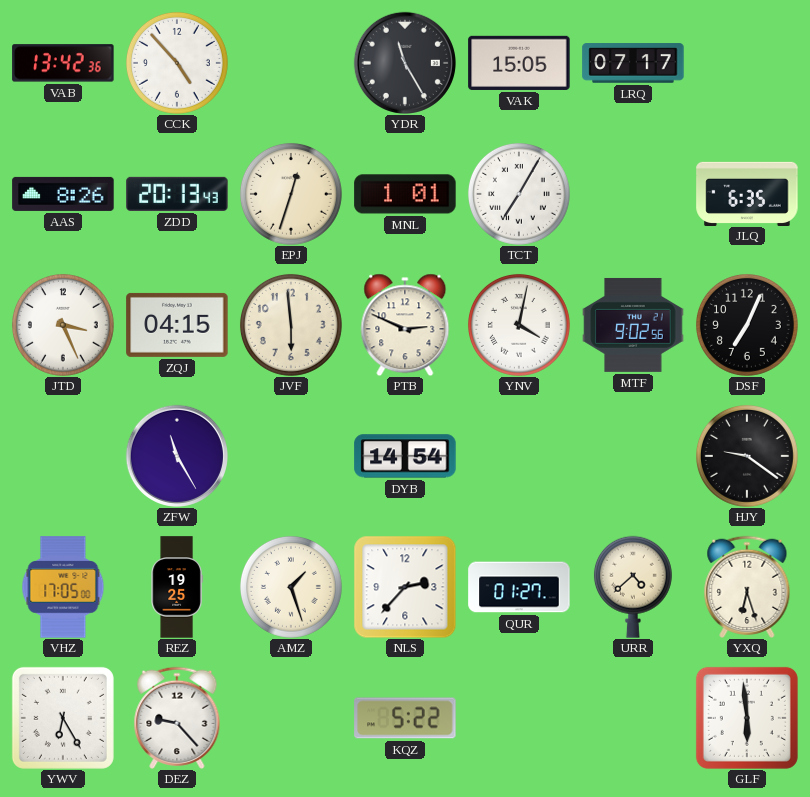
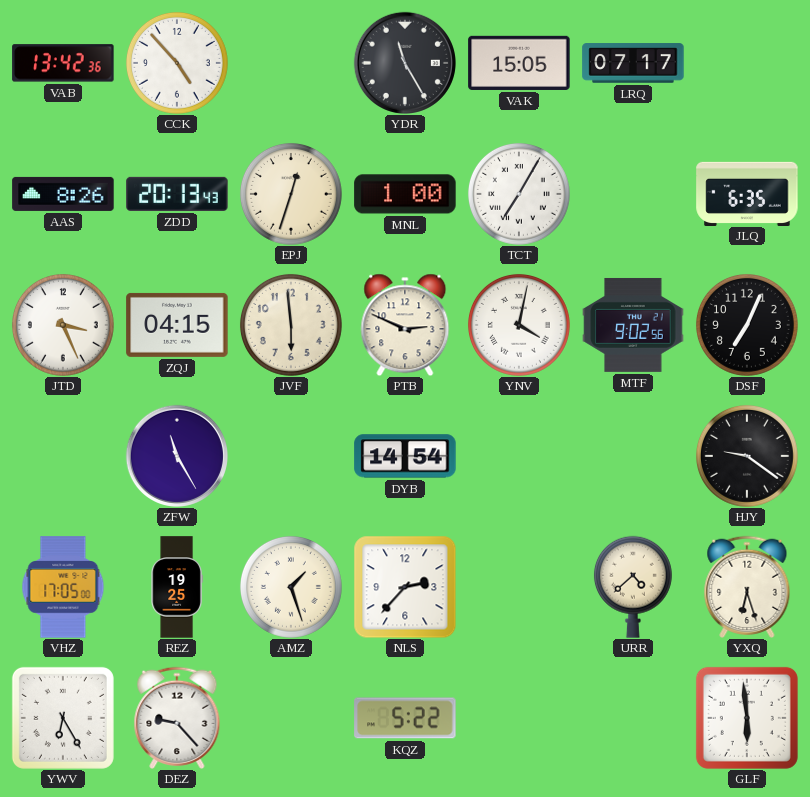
MNL: 1:01 -> 1:00 (405, 194)
QUR: 01:27 -> none (519, 587)
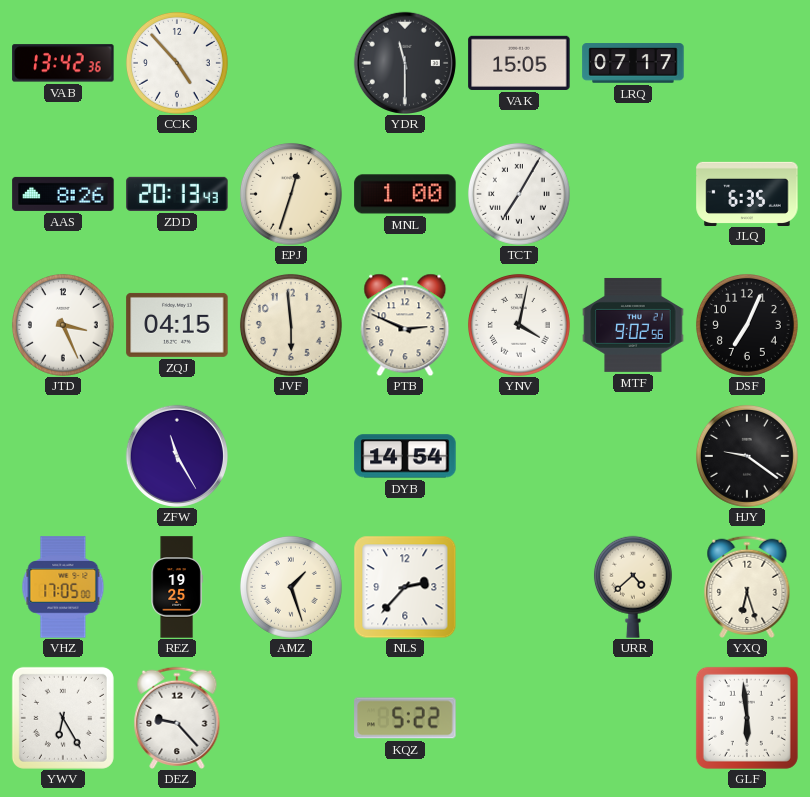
YDR: 11:25 -> 11:30 (405, 63)
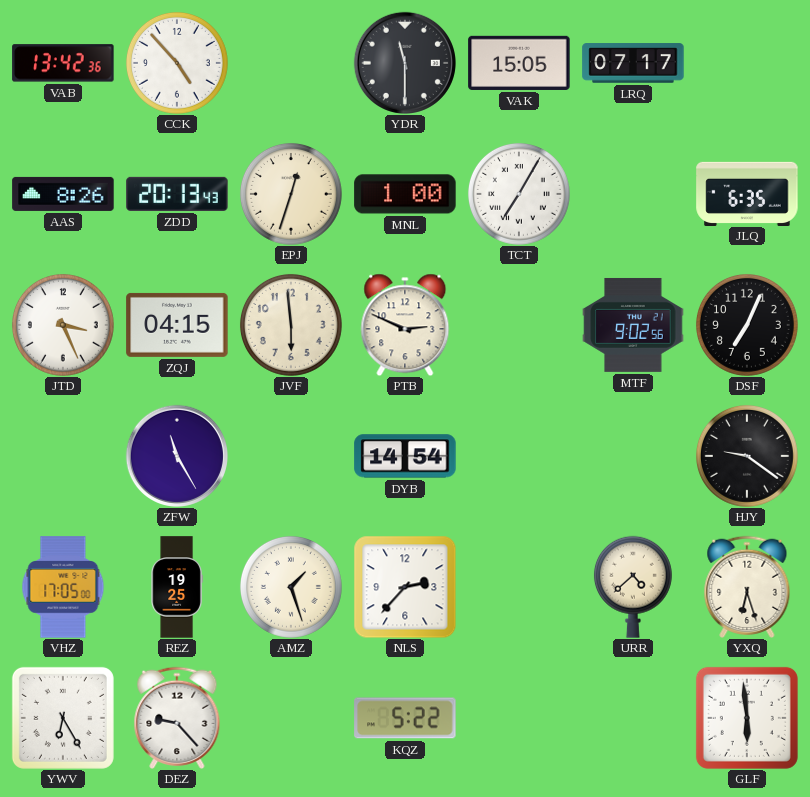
YNV: 4:02 -> none (519, 325)
